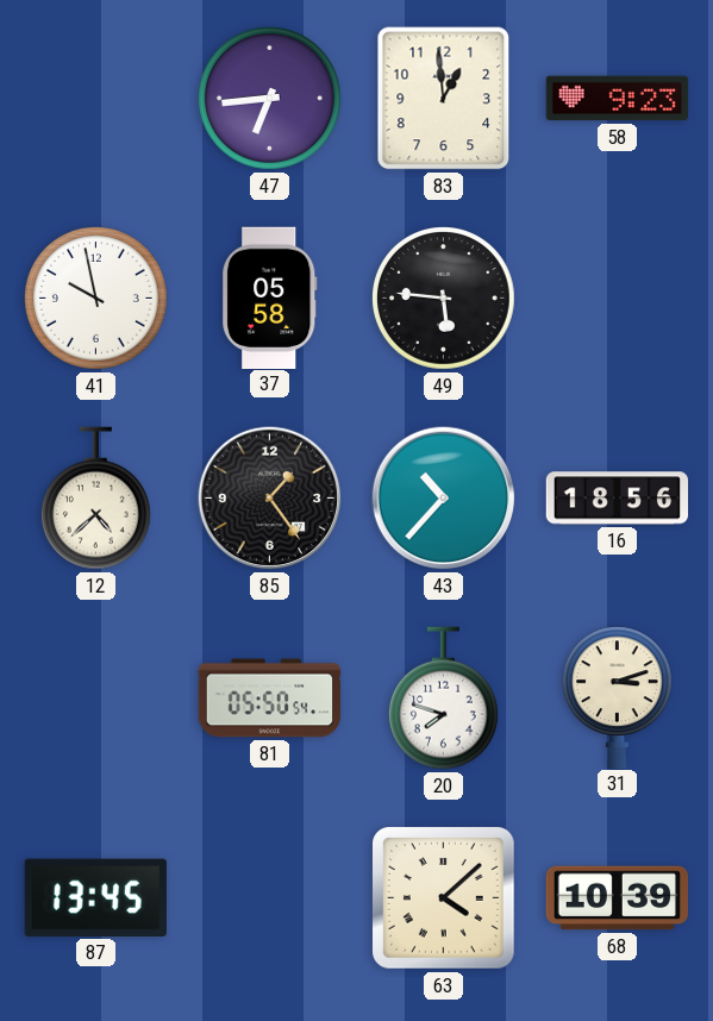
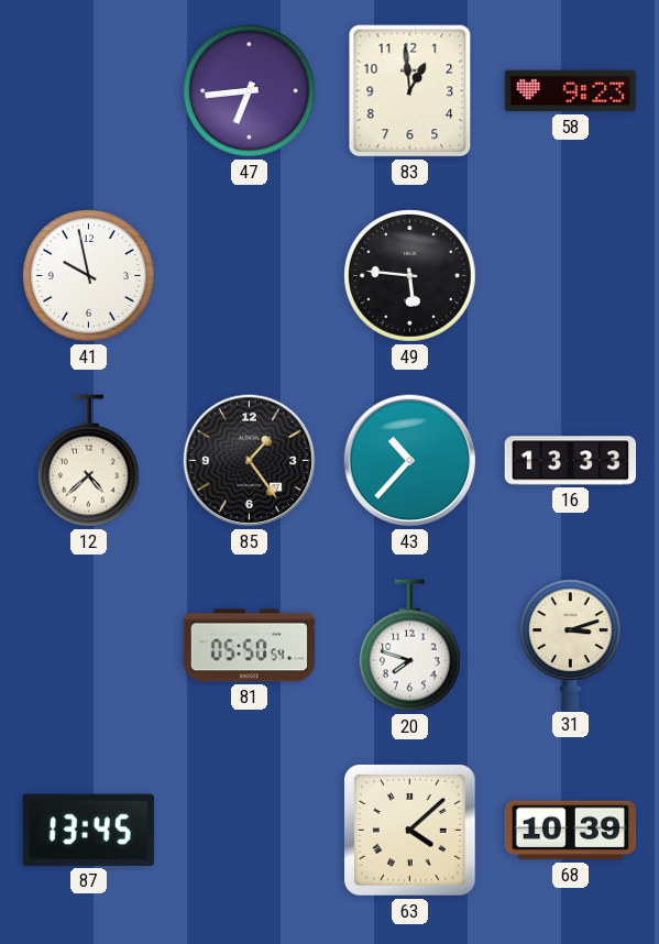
37: 05:58 -> none (270, 297)
16: 18:56 -> 13:33 (571, 461)
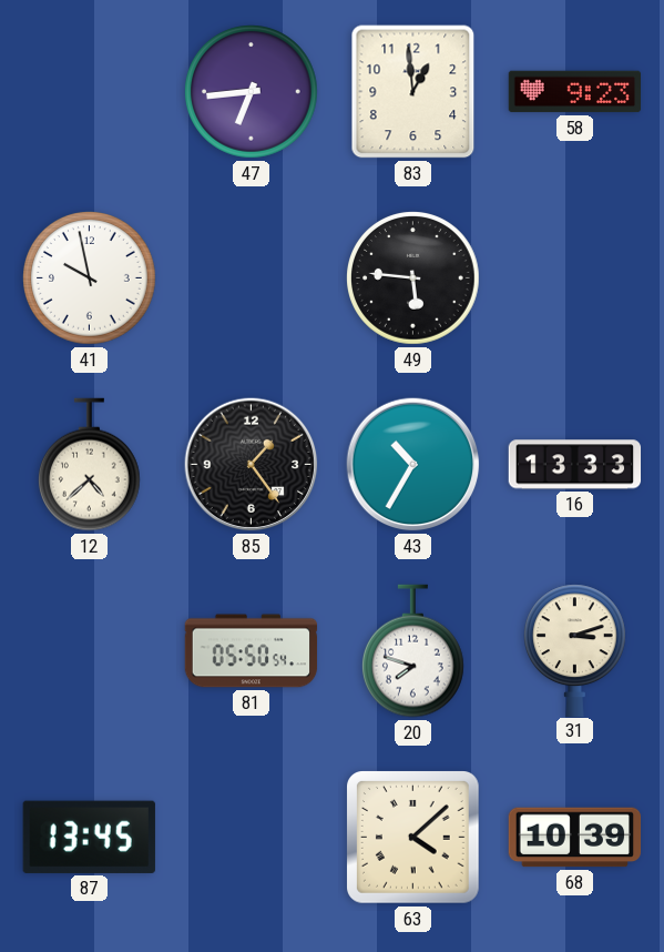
43: 10:37 -> 10:35 (413, 465)
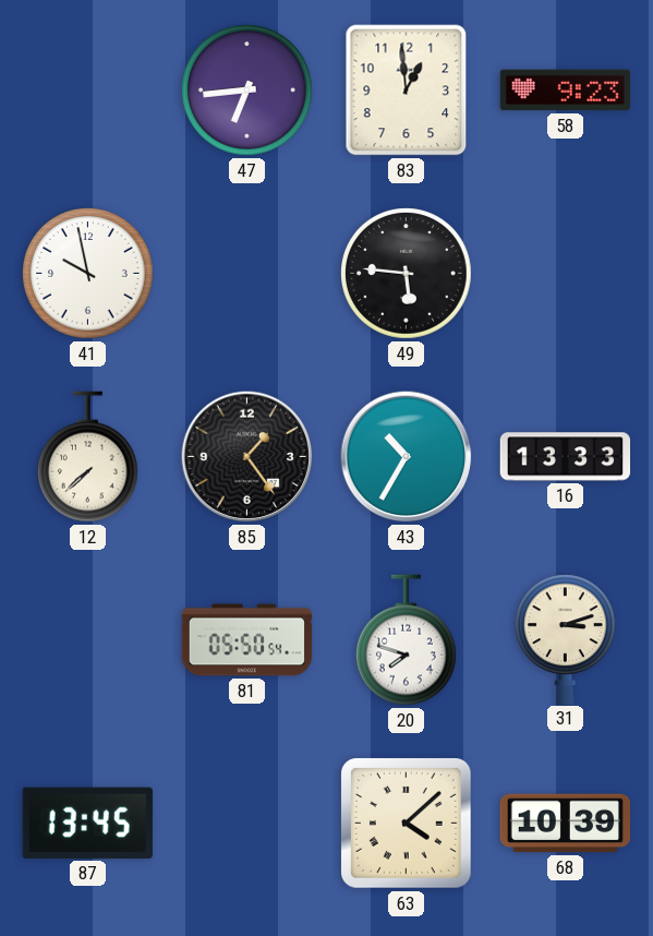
12: 4:38 -> 7:38 (88, 457)
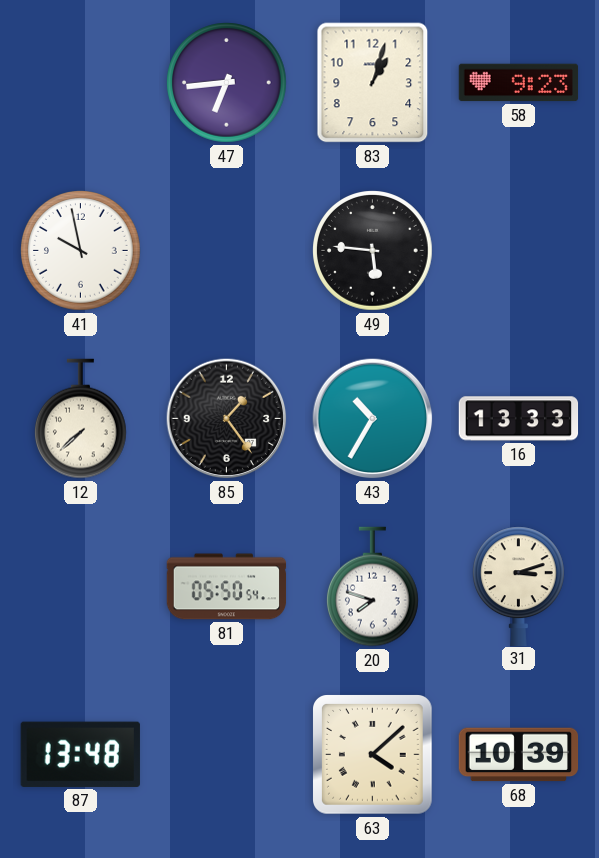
83: 12:59 -> 1:03 (373, 83)
87: 13:45 -> 13:48 (80, 754)
